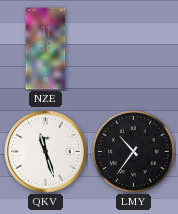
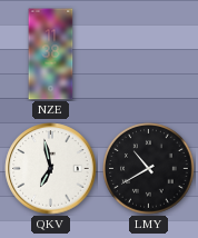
QKV: 11:27 -> 6:58 (51, 169)
LMY: 10:36 -> 10:40 (149, 169)
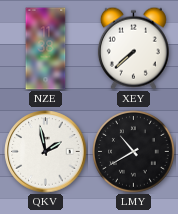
XEY: none -> 7:38 (133, 48)
QKV: 6:58 -> 1:58 (46, 152)
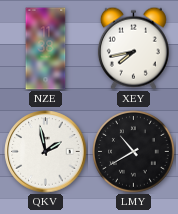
XEY: 7:38 -> 7:43 (133, 48)
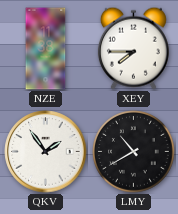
XEY: 7:43 -> 7:45 (133, 48)
QKV: 1:58 -> 1:54 (46, 152)
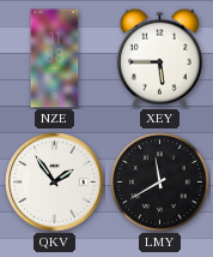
XEY: 7:45 -> 5:45 (159, 58)
LMY: 10:40 -> 11:40 (160, 183)
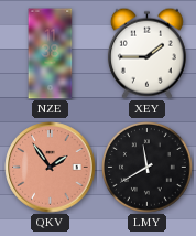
XEY: 5:45 -> 1:45 (146, 53)
QKV dial: white -> salmon (51, 168)
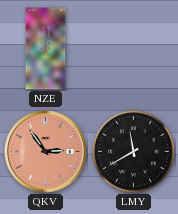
XEY: 1:45 -> none (146, 53)
QKV: 1:54 -> 2:54 (46, 152)
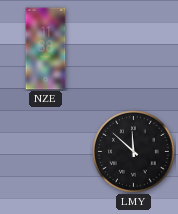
QKV: 2:54 -> none (46, 152)
LMY: 11:40 -> 11:52 (134, 152)
